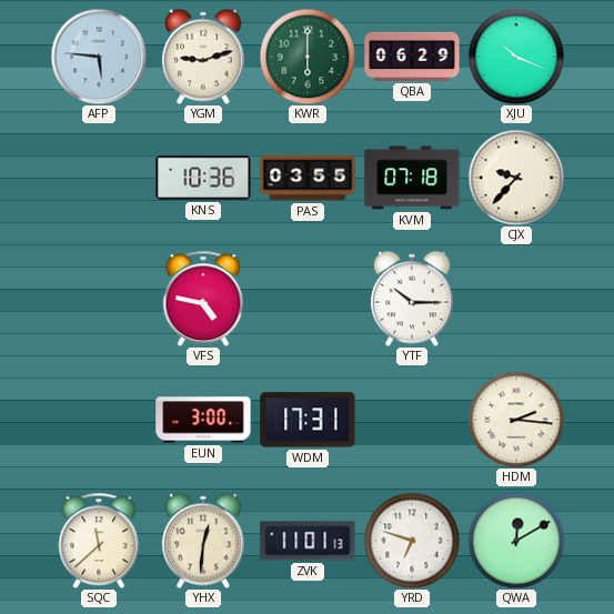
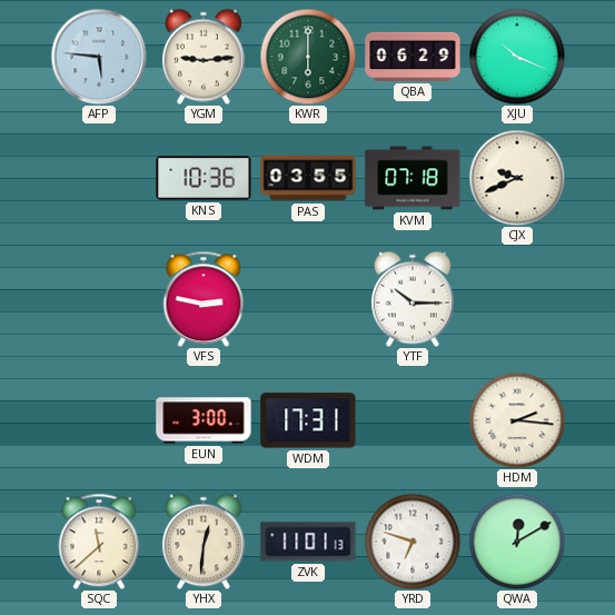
YGM: 9:12 -> 9:14 (204, 57)
CJX: 9:37 -> 9:41 (517, 178)
VFS: 4:47 -> 2:47 (204, 299)
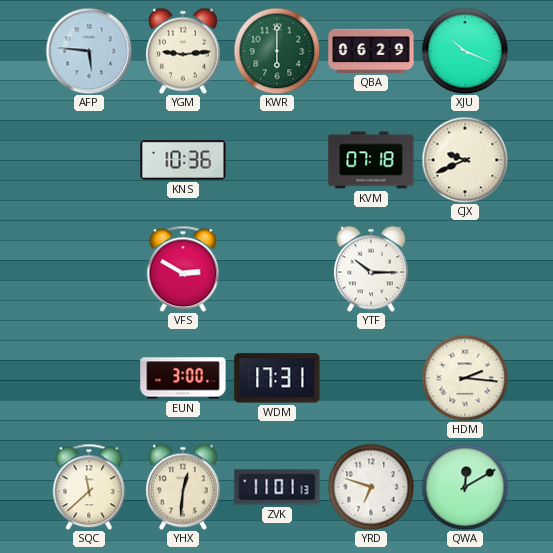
PAS: 03:55 -> none (308, 178)
VFS: 2:47 -> 2:50 (183, 269)
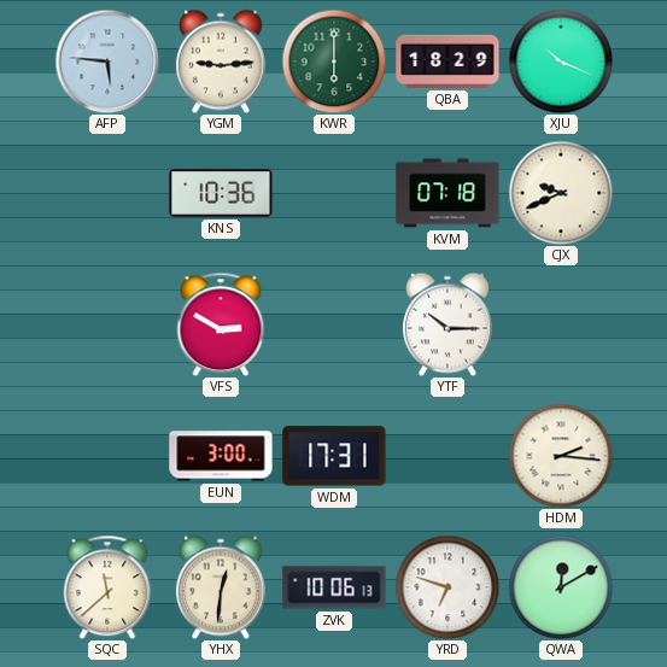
QBA: 06:29 -> 18:29 (447, 62)
ZVK: 11:01 -> 10:06 (334, 587)
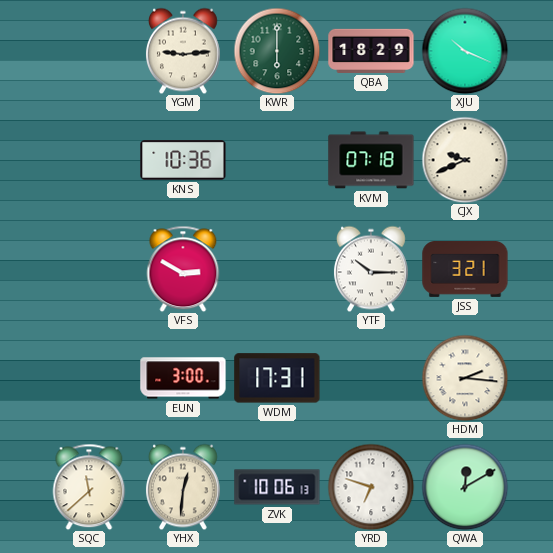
AFP: 5:46 -> none (107, 62)
JSS: none -> 3:21 (465, 269)
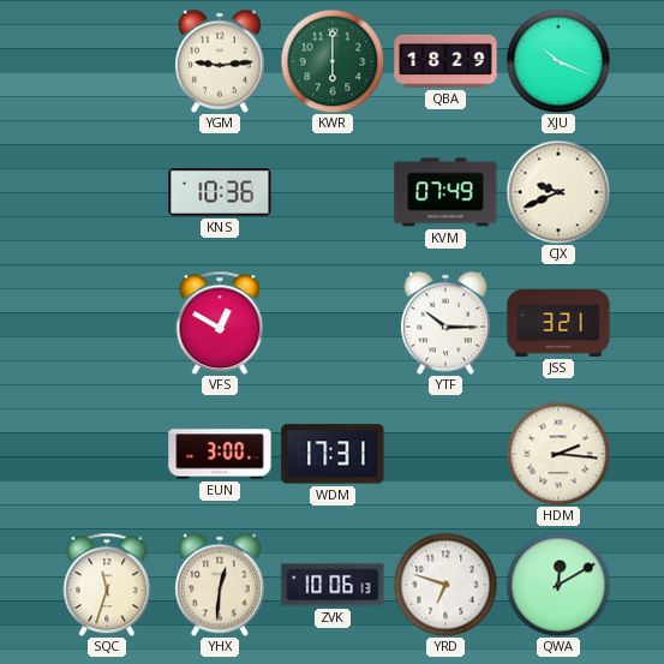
KVM: 07:18 -> 07:49 (445, 192)
VFS: 2:50 -> 12:50 (220, 323)
SQC: 11:38 -> 11:33 (107, 585)
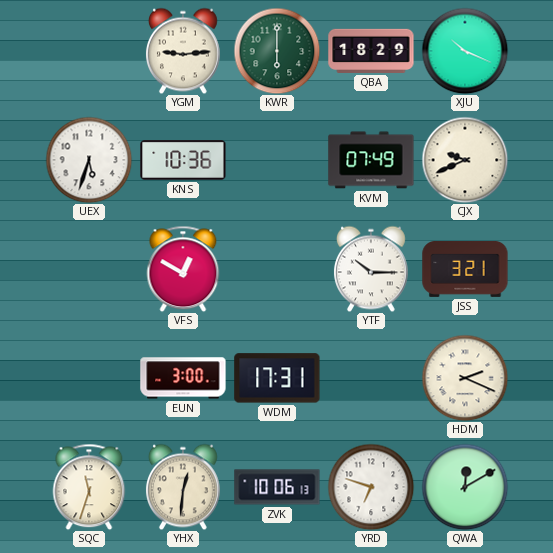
UEX: none -> 5:33 (89, 160)
HDM: 2:16 -> 2:19 (465, 378)
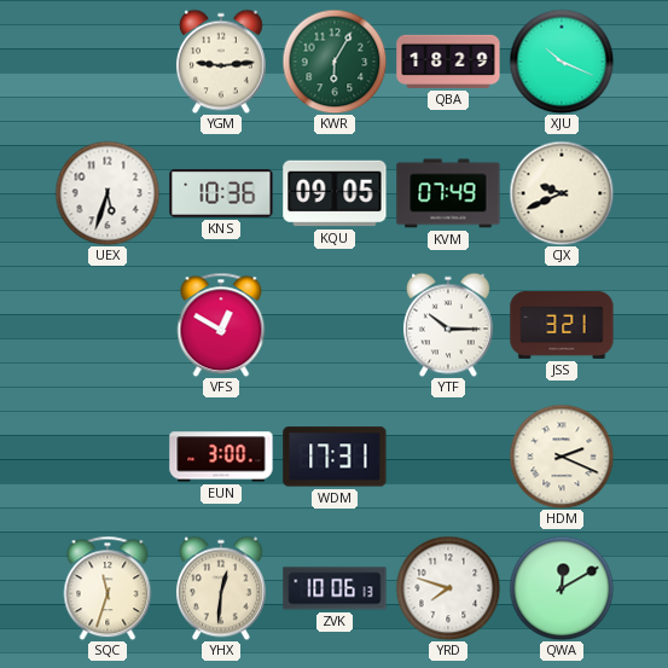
KWR: 6:00 -> 6:05 (335, 62)
KQU: none -> 09:05 (335, 193)
YRD: 6:48 -> 7:48 (448, 588)
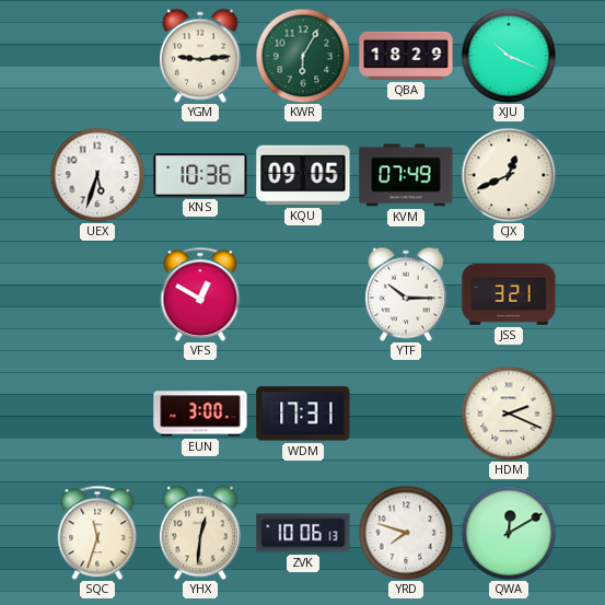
CJX: 9:41 -> 12:41 (509, 175)
